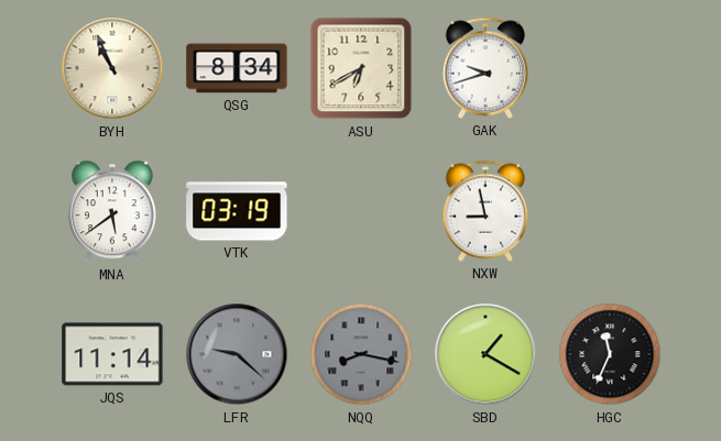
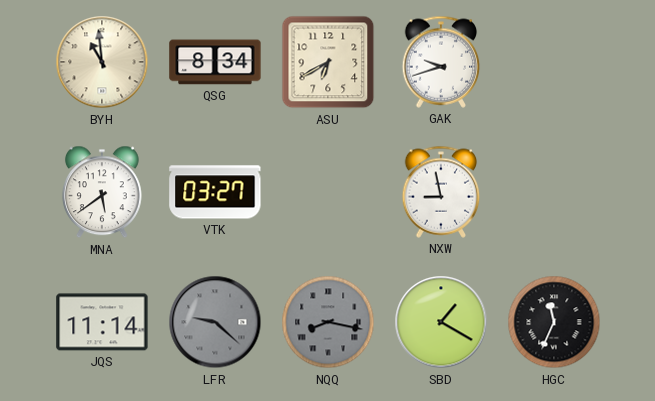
BYH: 10:56 -> 10:59 (102, 62)
VTK: 03:19 -> 03:27 (215, 192)
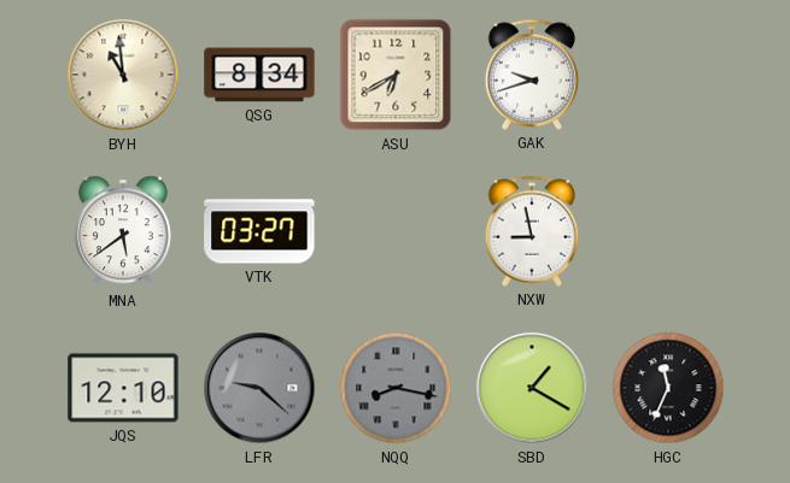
JQS: 11:14 -> 12:10 (123, 388)
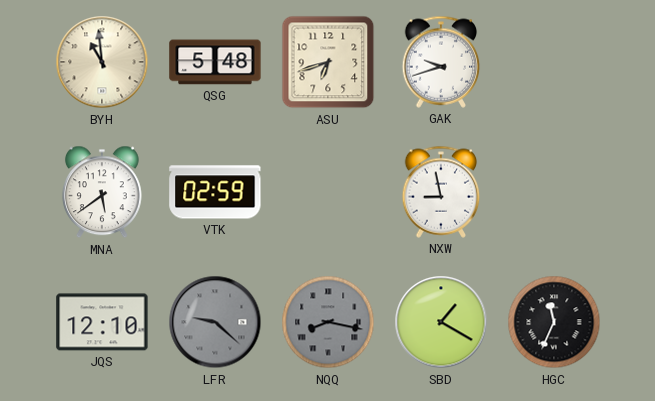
QSG: 8:34 -> 5:48 (215, 62)
ASU: 6:40 -> 6:42 (328, 62)
VTK: 03:27 -> 02:59 (215, 192)
